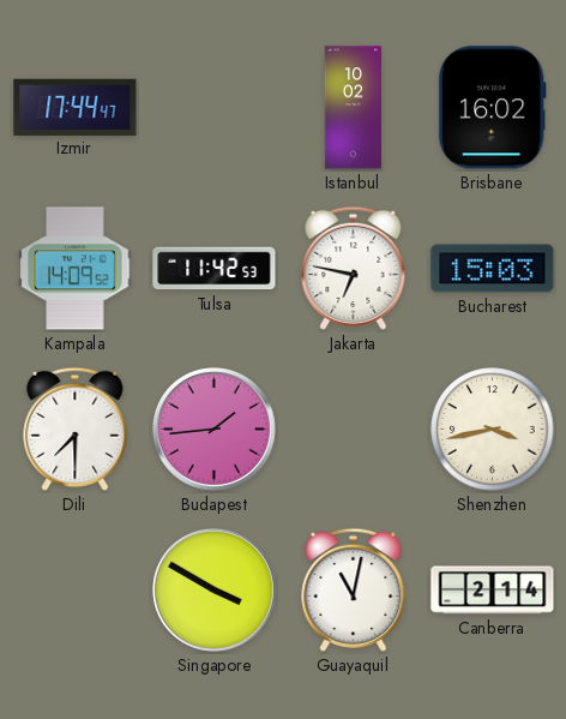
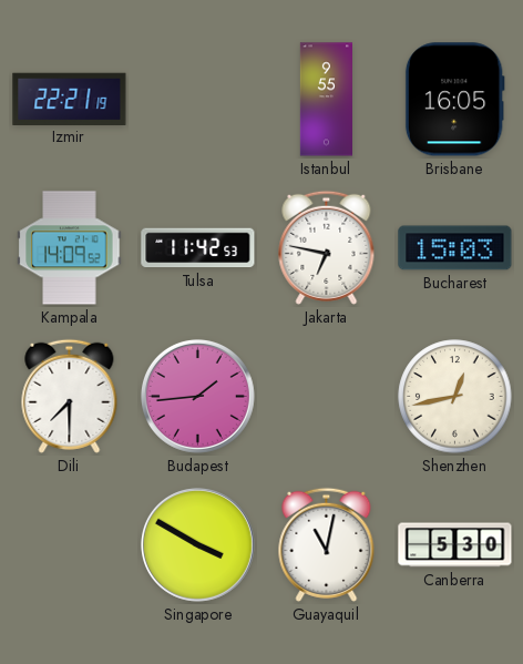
Izmir: 17:44 -> 22:21 (70, 99)
Istanbul: 10:02 -> 9:55 (326, 100)
Brisbane: 16:02 -> 16:05 (454, 100)
Shenzhen: 3:43 -> 12:43 (455, 397)
Canberra: 2:14 -> 5:30 (455, 545)
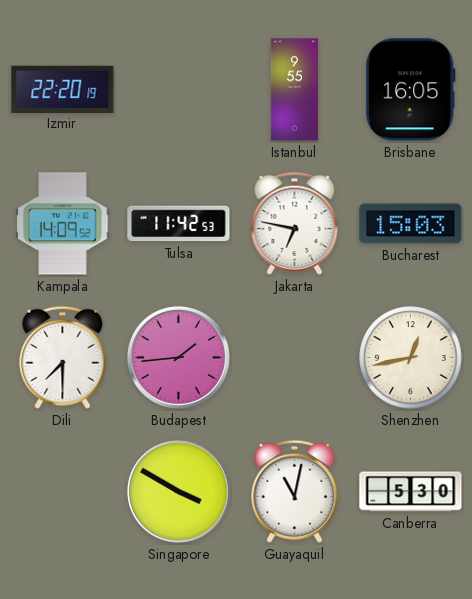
Izmir: 22:21 -> 22:20 (63, 89)
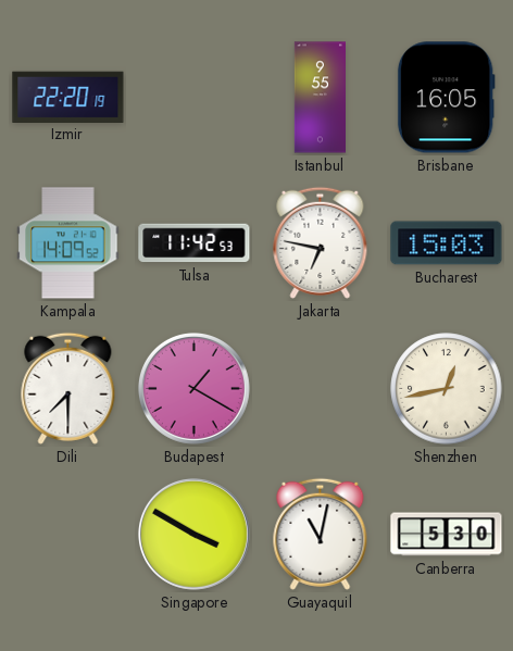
Budapest: 1:44 -> 1:20 (193, 388)
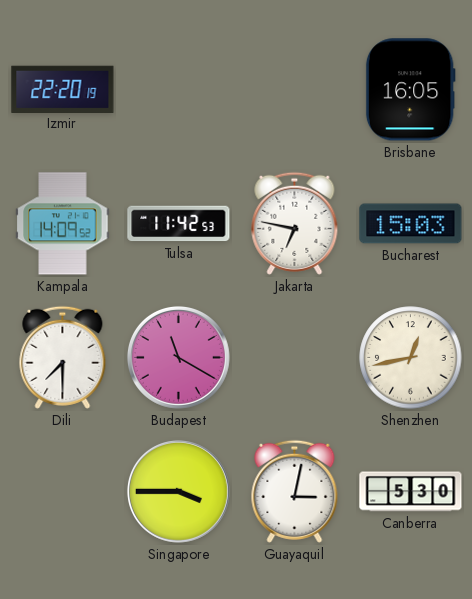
Istanbul: 9:55 -> none (320, 98)
Budapest: 1:20 -> 11:20 (178, 357)
Singapore: 3:50 -> 3:45 (178, 491)
Guayaquil: 11:02 -> 3:02 (295, 491)
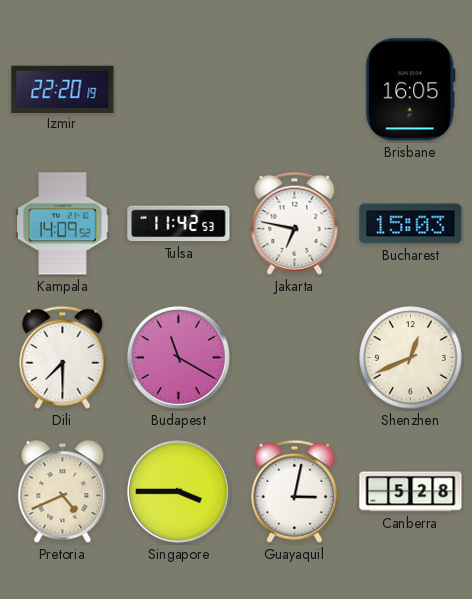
Shenzhen: 12:43 -> 12:41 (411, 358)
Pretoria: none -> 4:41 (63, 492)
Canberra: 5:30 -> 5:28 (411, 492)
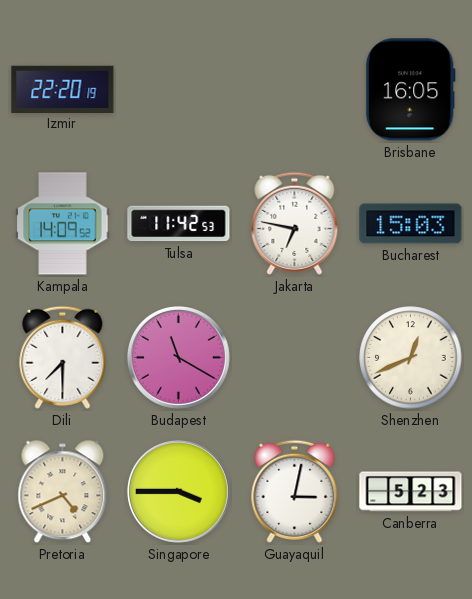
Canberra: 5:28 -> 5:23 (411, 492)
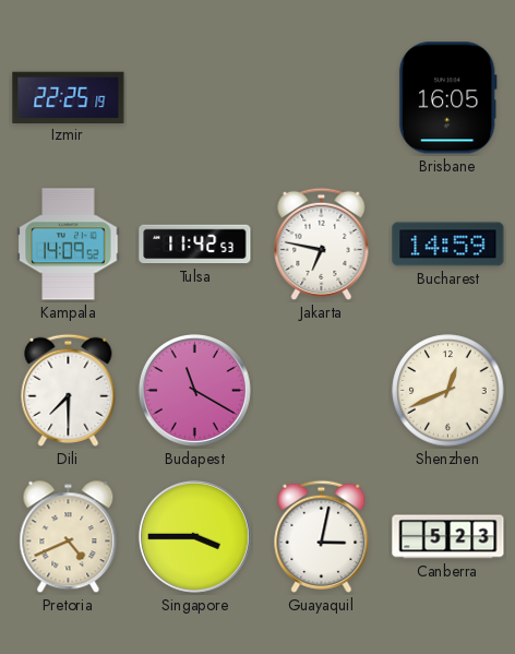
Izmir: 22:20 -> 22:25 (69, 97)
Bucharest: 15:03 -> 14:59 (448, 245)
